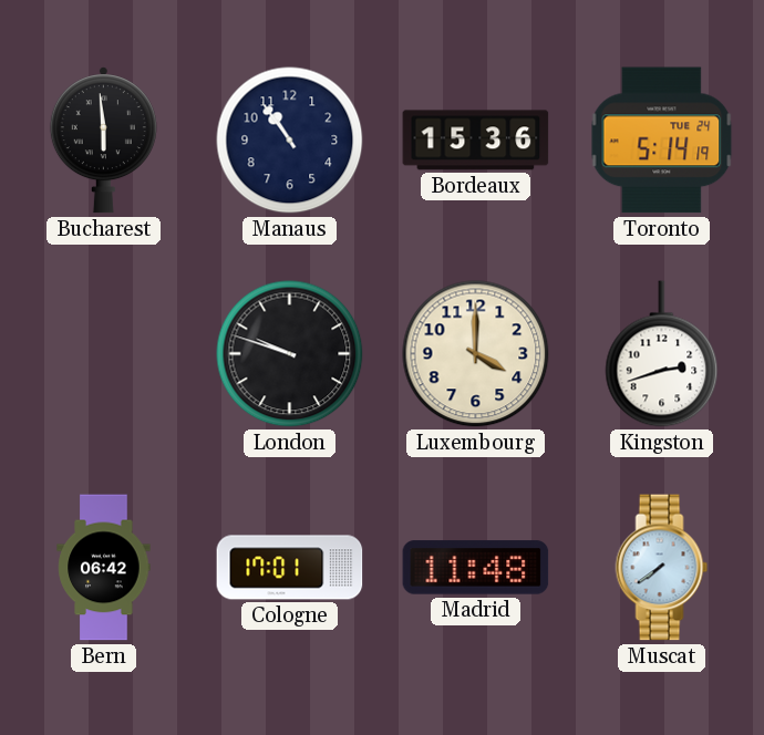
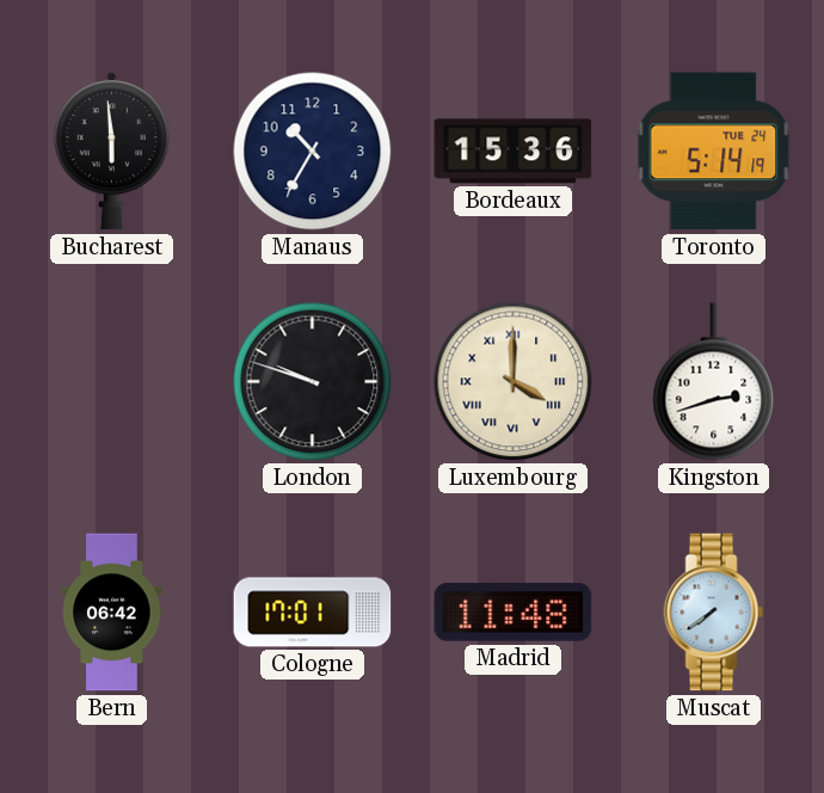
Manaus: 10:54 -> 10:35 (313, 152)
Luxembourg numerals: Arabic -> Roman (514, 382)
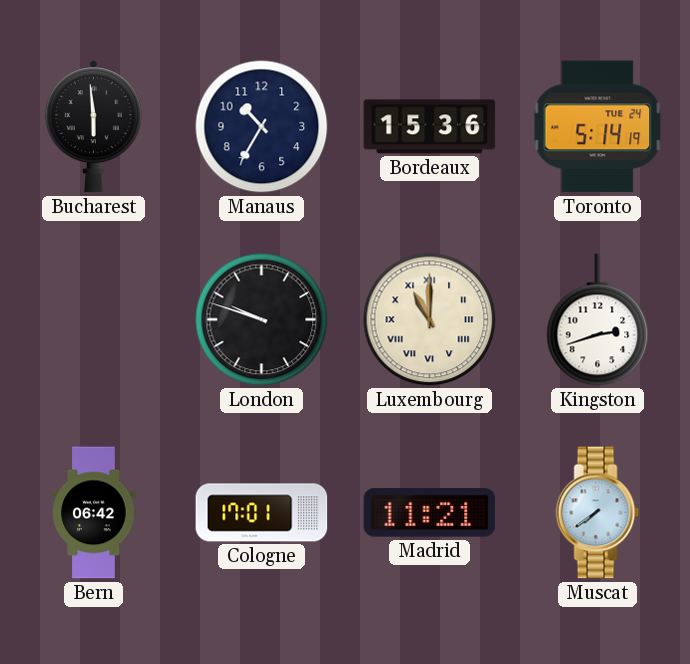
Luxembourg: 4:00 -> 11:00 (430, 320)
Madrid: 11:48 -> 11:21 (430, 513)
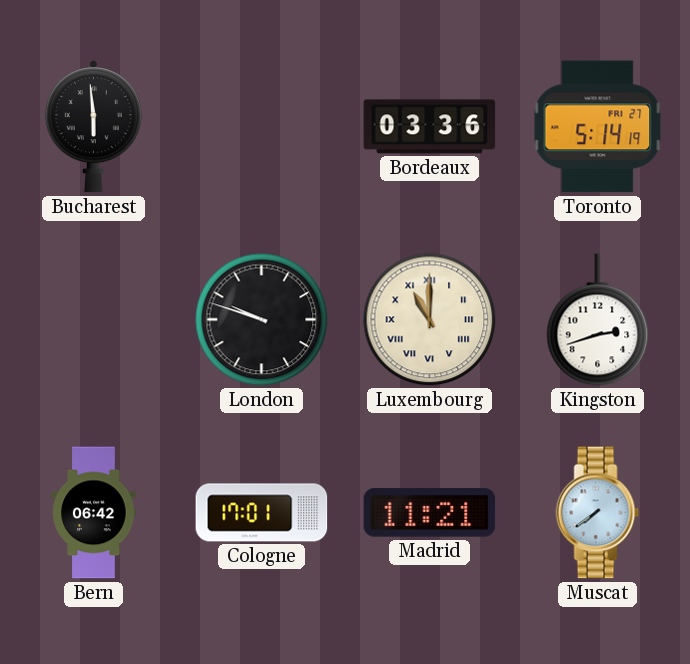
Manaus: 10:35 -> none (262, 127)
Bordeaux: 15:36 -> 03:36 (430, 127)
Toronto date: TUE 24 -> FRI 27 (598, 127)
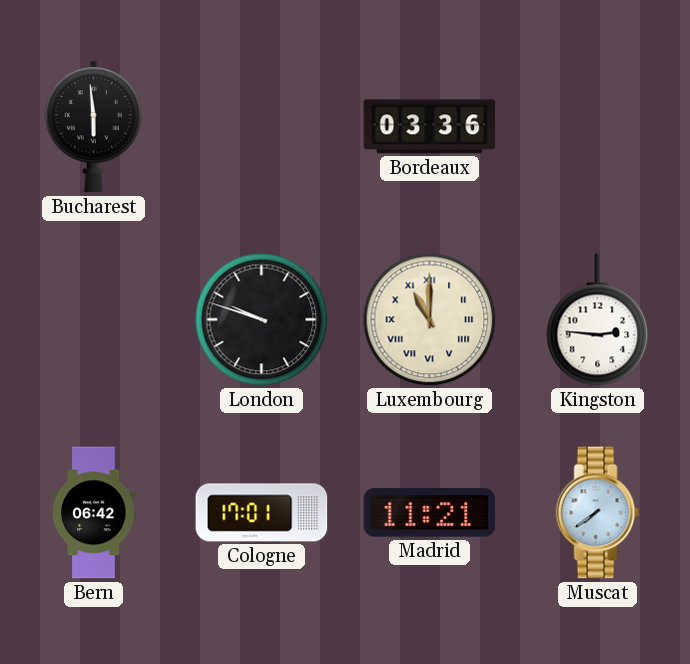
Toronto: 5:14 -> none (598, 127)
Kingston: 2:42 -> 2:46 (598, 320)
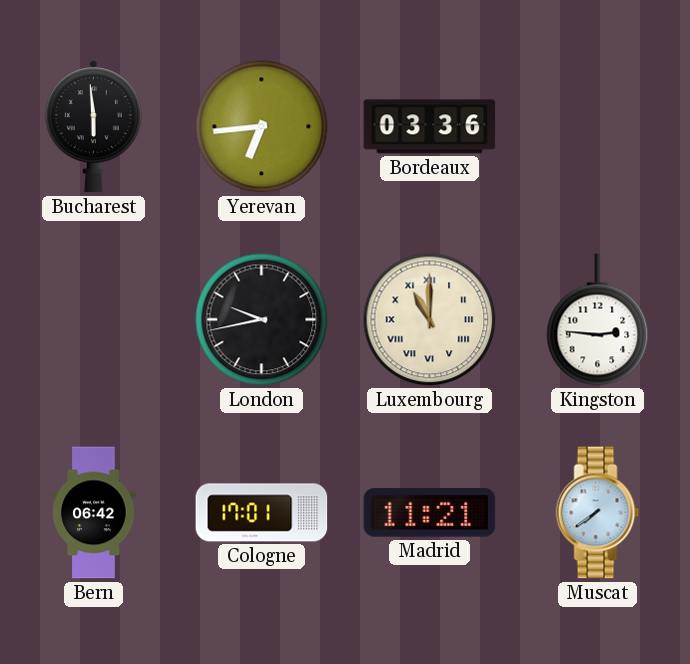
Yerevan: none -> 6:44 (262, 127)
London: 9:48 -> 9:43 (262, 320)
